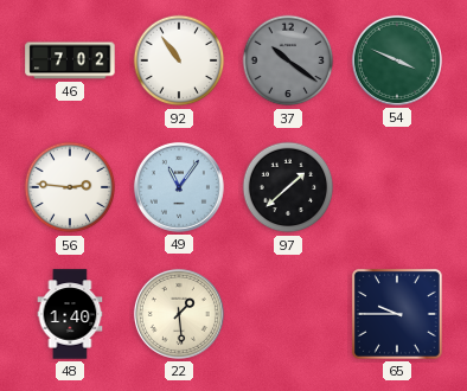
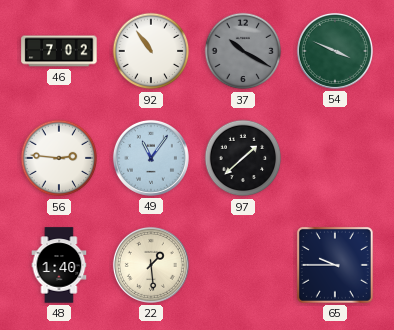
37: 10:21 -> 10:20 (243, 51)
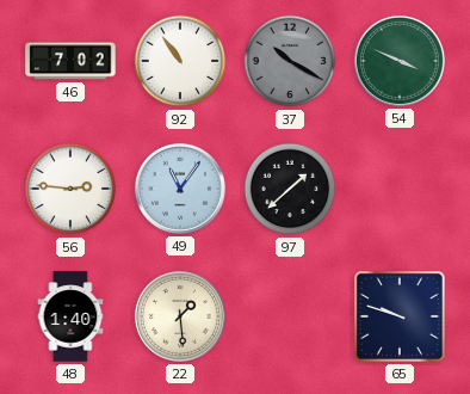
65: 9:45 -> 9:48 (400, 316)
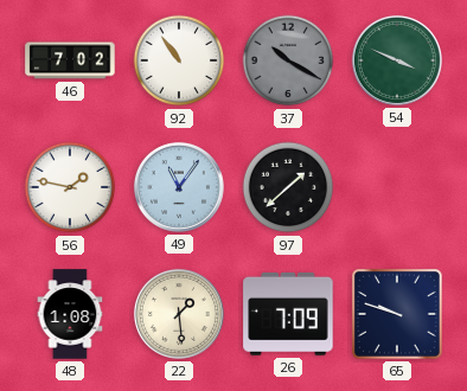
56: 2:46 -> 1:47 (70, 187)
48: 1:40 -> 1:08 (70, 314)
26: none -> 7:09 (288, 314)
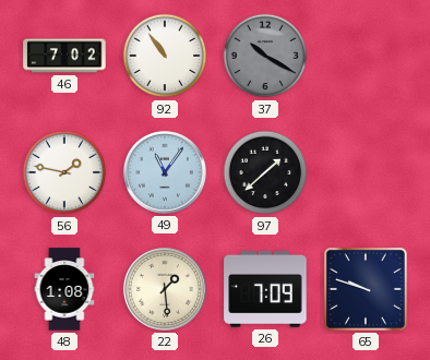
54: 3:49 -> none (397, 60)
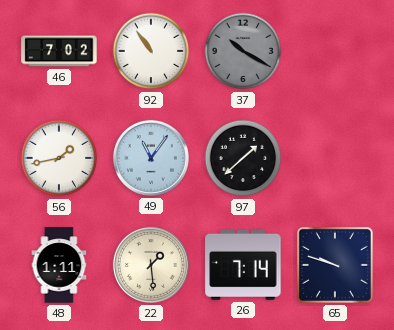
56: 1:47 -> 1:43 (59, 158)
48: 1:08 -> 1:11 (59, 265)
26: 7:09 -> 7:14 (243, 265)
